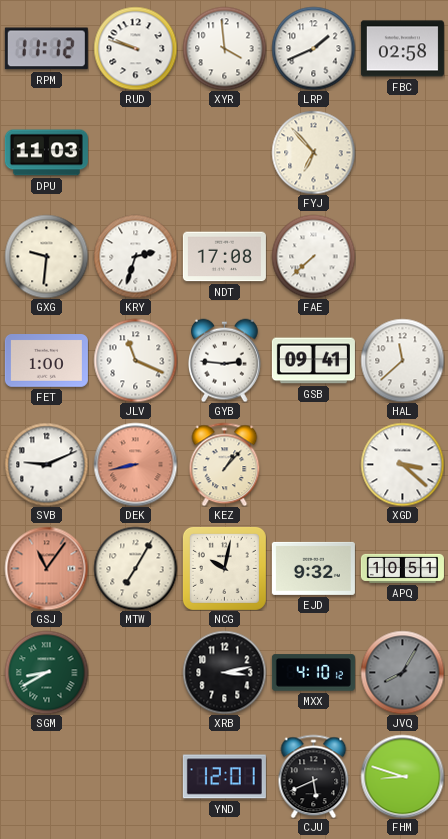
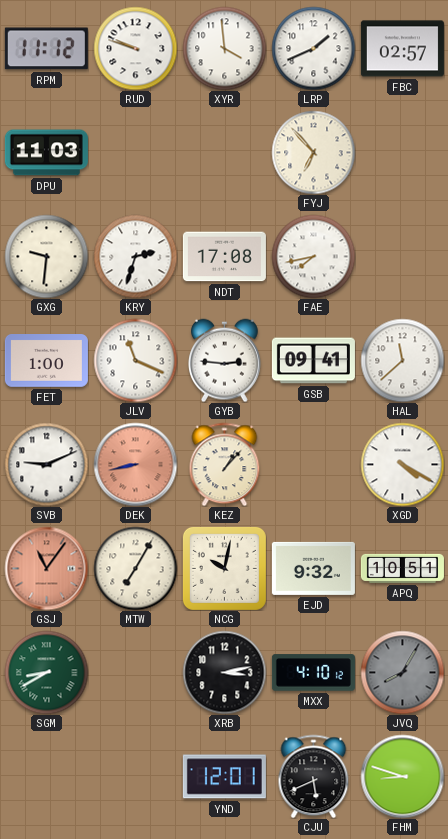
FBC: 02:58 -> 02:57 (402, 49)
FAE: 7:38 -> 7:43 (313, 256)
XGD: 3:22 -> 4:20 (402, 464)
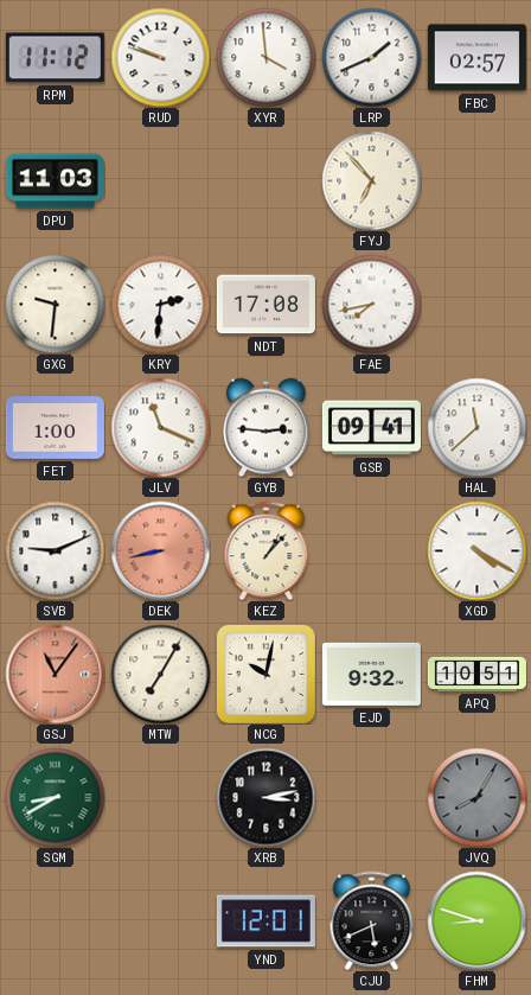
KRY: 2:33 -> 2:31 (160, 304)
MXX: 4:10 -> none (313, 673)
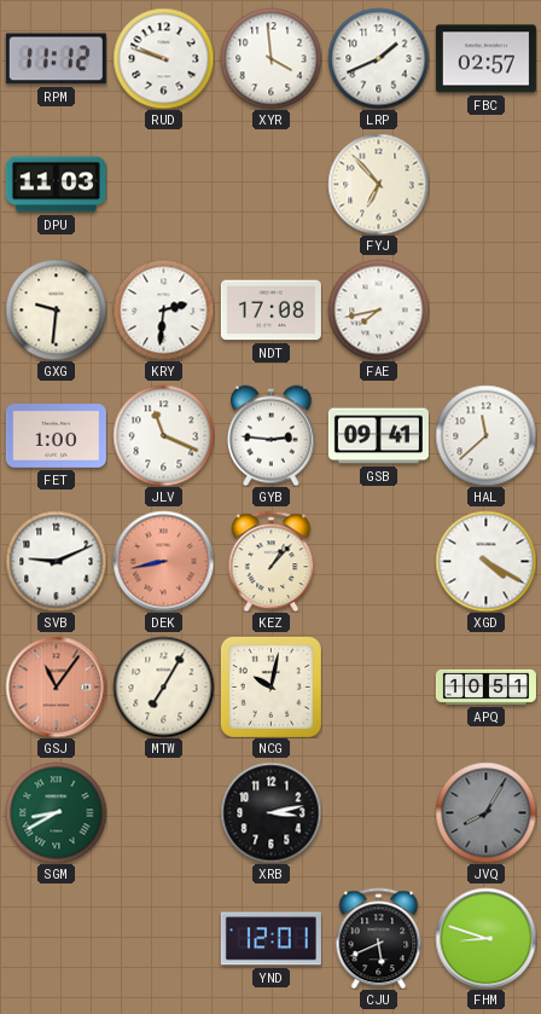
EJD: 9:32 -> none (371, 674)
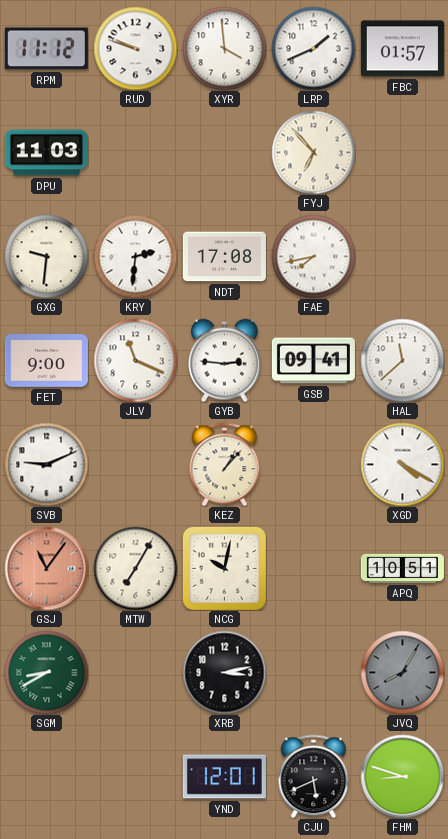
FBC: 02:57 -> 01:57 (402, 49)
FET: 1:00 -> 9:00 (46, 361)
DEK: 8:43 -> none (163, 561)
